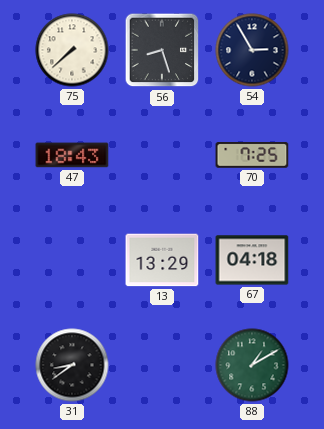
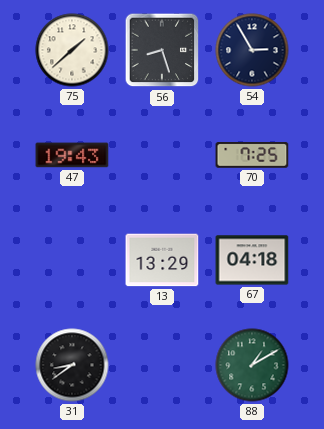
75: 7:38 -> 1:38 (72, 50)
47: 18:43 -> 19:43 (72, 155)
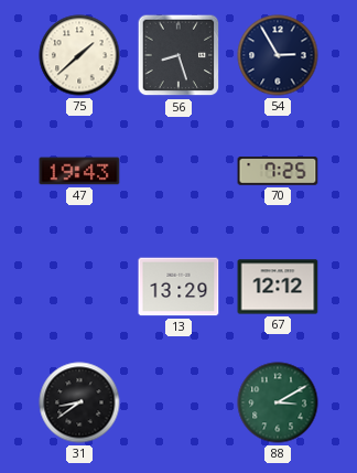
67: 04:18 -> 12:12 (278, 287)
88: 1:10 -> 3:10 (278, 402)
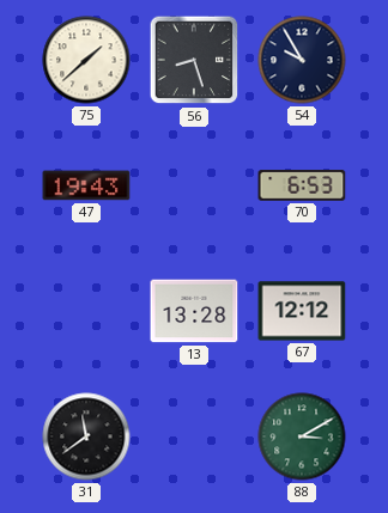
54: 2:55 -> 9:55 (302, 60)
70: 7:25 -> 6:53 (302, 185)
13: 13:29 -> 13:28 (194, 311)
31: 8:39 -> 11:39 (86, 436)
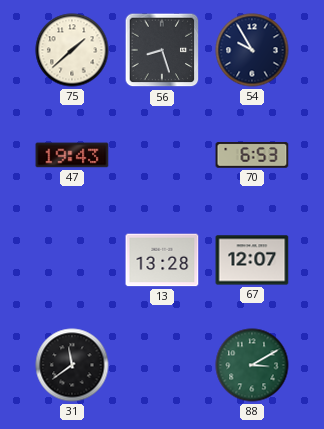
67: 12:12 -> 12:07 (252, 260)
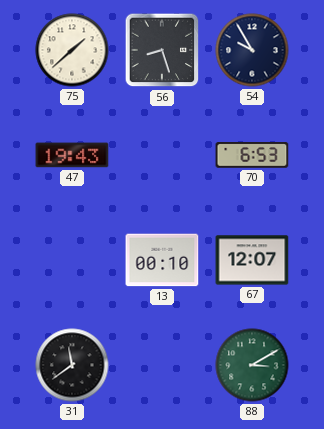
13: 13:28 -> 00:10 (162, 260)
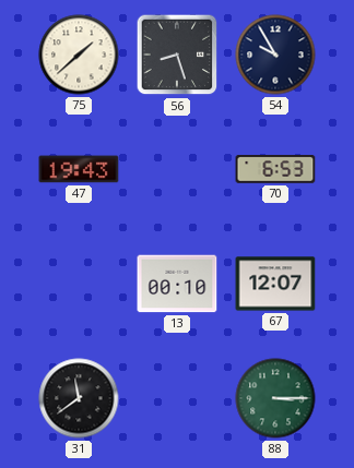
88: 3:10 -> 3:15 (275, 398)
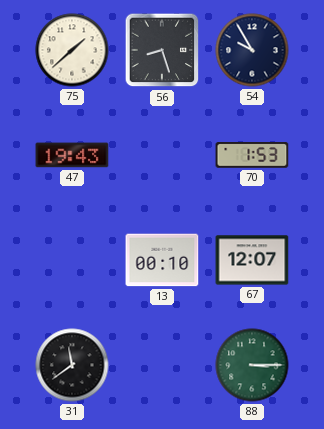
70: 6:53 -> 1:53 (252, 155)
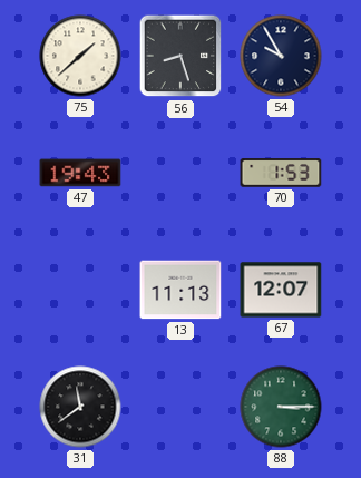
13: 00:10 -> 11:13 (180, 290)
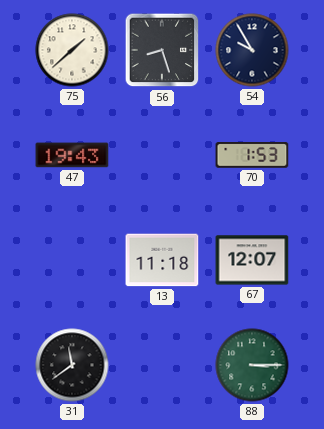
13: 11:13 -> 11:18 (162, 260)
